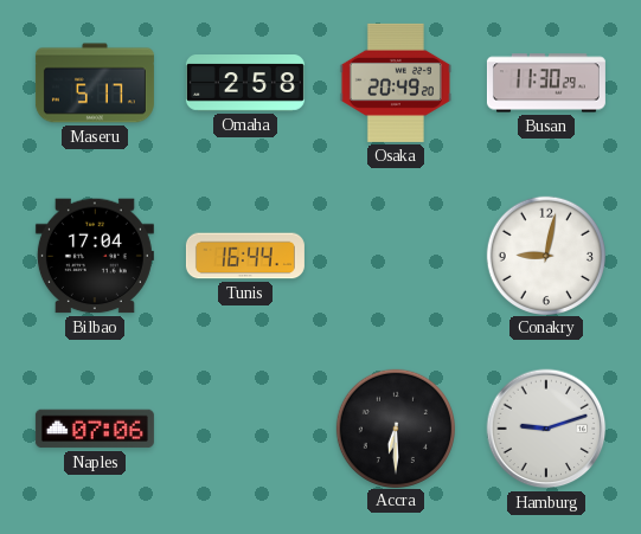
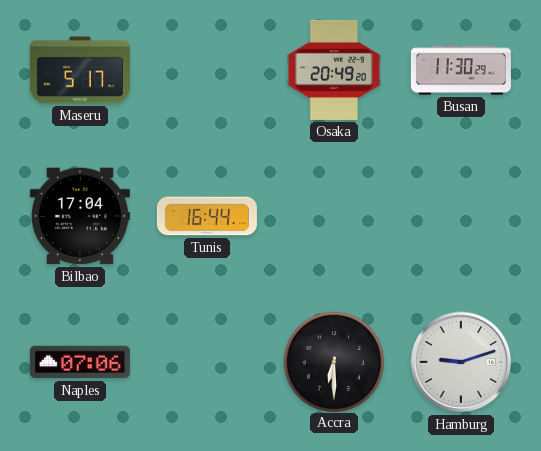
Omaha: 2:58 -> none (245, 83)
Conakry: 9:02 -> none (545, 255)
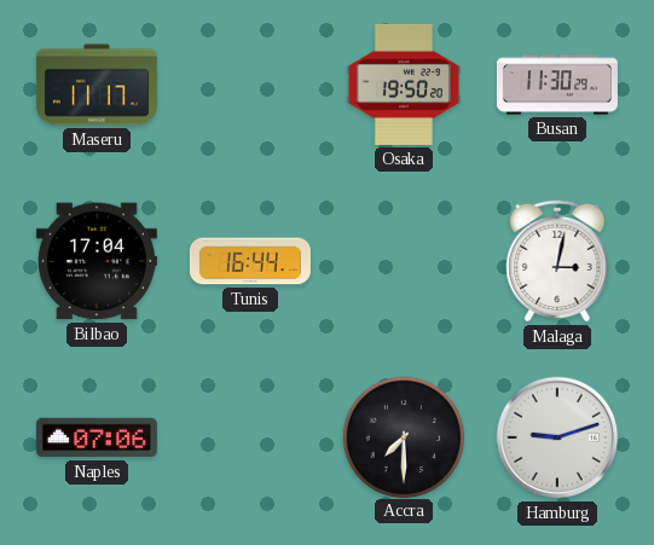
Maseru: 5:17 -> 11:17 (97, 85)
Osaka: 20:49 -> 19:50 (404, 85)
Malaga: none -> 3:02 (557, 261)
Accra: 6:30 -> 7:30 (403, 436)
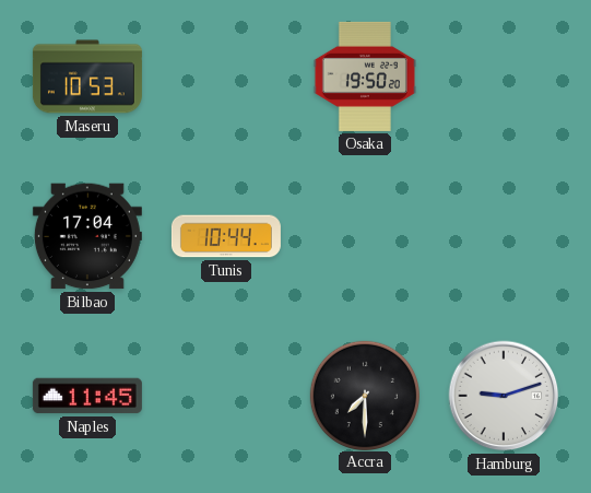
Maseru: 11:17 -> 10:53 (87, 77)
Busan: 11:30 -> none (557, 85)
Tunis: 16:44 -> 10:44 (226, 236)
Malaga: 3:02 -> none (557, 261)
Naples: 07:06 -> 11:45 (87, 396)
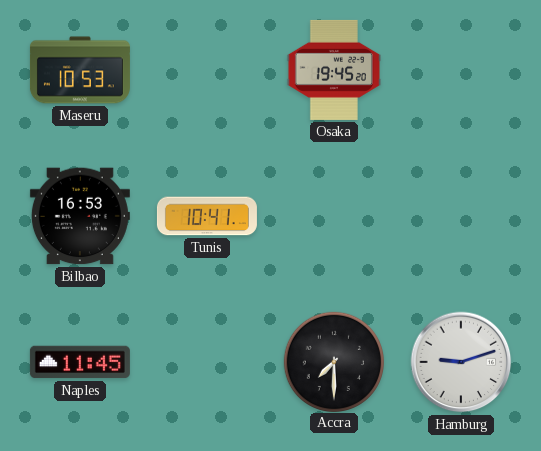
Osaka: 19:50 -> 19:45 (334, 70)
Bilbao: 17:04 -> 16:53 (80, 216)
Tunis: 10:44 -> 10:41 (207, 216)
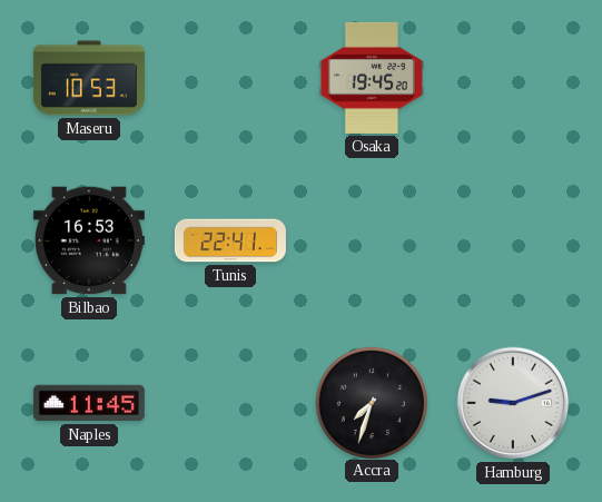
Tunis: 10:41 -> 22:41 (230, 240)
Accra: 7:30 -> 7:33 (371, 402)
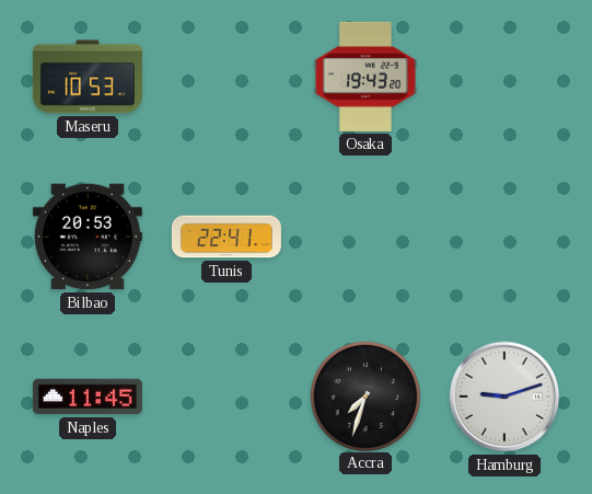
Osaka: 19:45 -> 19:43 (365, 77)
Bilbao: 16:53 -> 20:53 (88, 237)
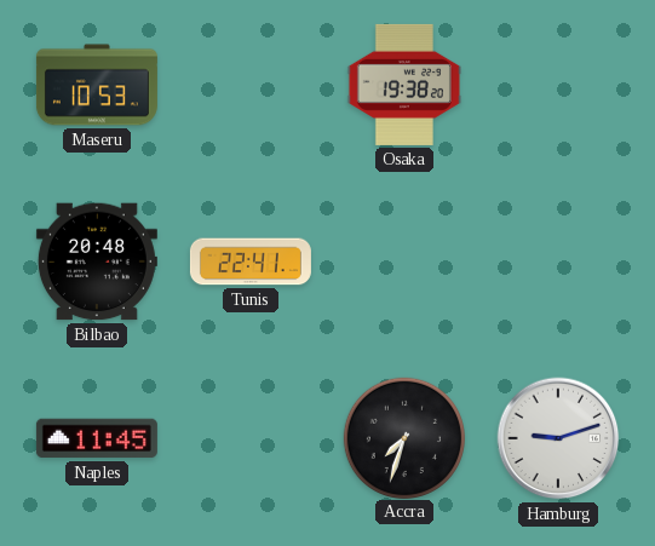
Osaka: 19:43 -> 19:38 (404, 85)
Bilbao: 20:53 -> 20:48 (97, 261)
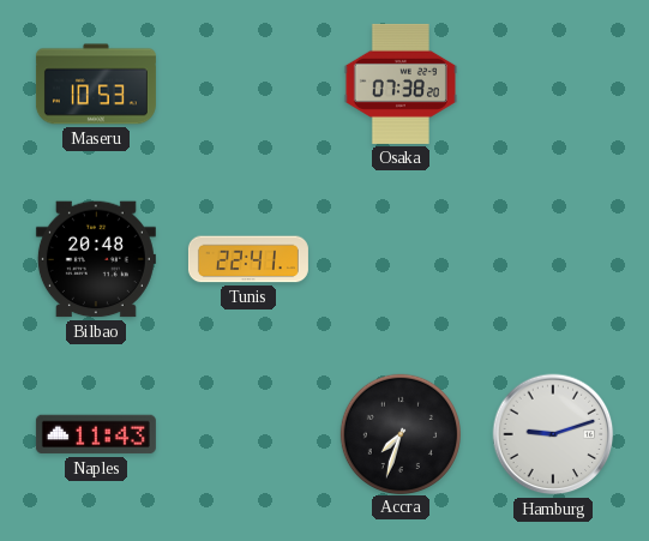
Osaka: 19:38 -> 07:38 (401, 84)
Naples: 11:45 -> 11:43 (96, 434)
